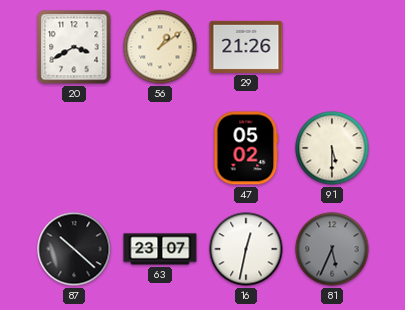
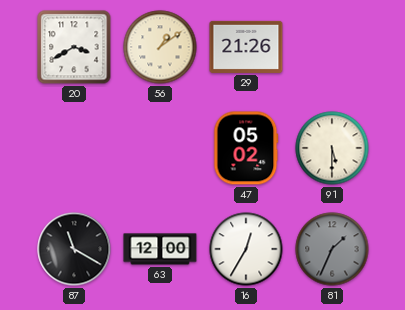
87: 10:22 -> 11:20 (74, 249)
63: 23:07 -> 12:00 (160, 249)
16: 12:32 -> 12:35 (246, 249)
81: 5:34 -> 1:34 (332, 249)
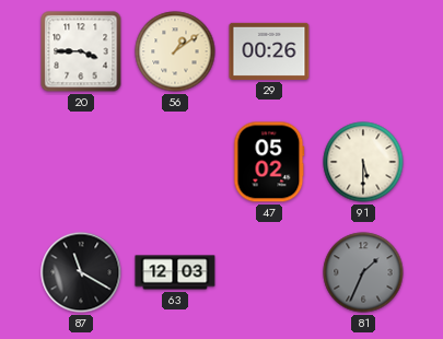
20: 3:40 -> 3:45 (81, 51)
29: 21:26 -> 00:26 (269, 51)
63: 12:00 -> 12:03 (175, 272)
16: 12:35 -> none (246, 249)
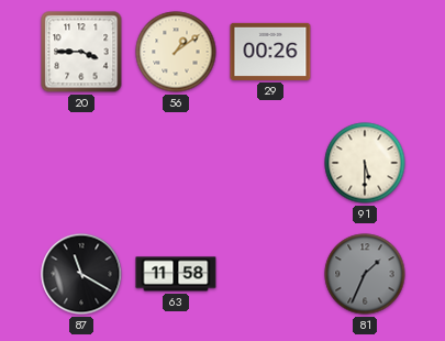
47: 05:02 -> none (269, 162)
63: 12:03 -> 11:58 (176, 274)
